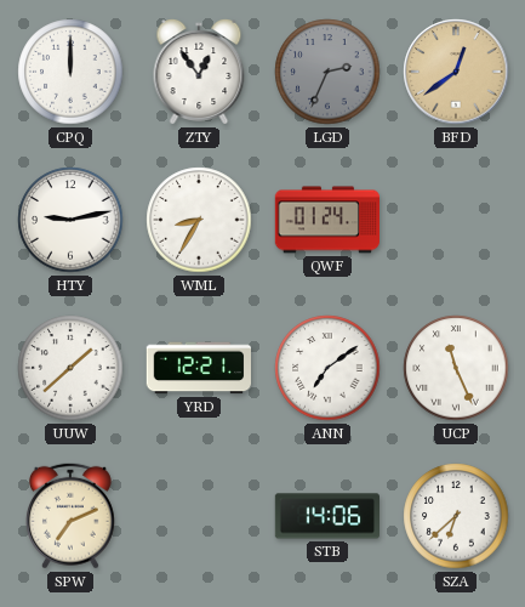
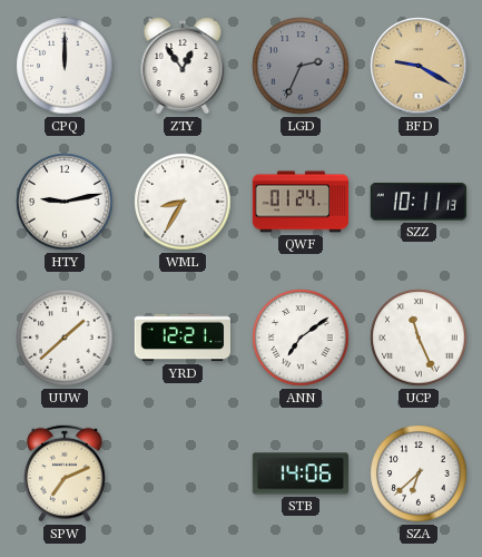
BFD: 12:39 -> 9:20 (419, 66)
SZZ: none -> 10:11 (419, 202)
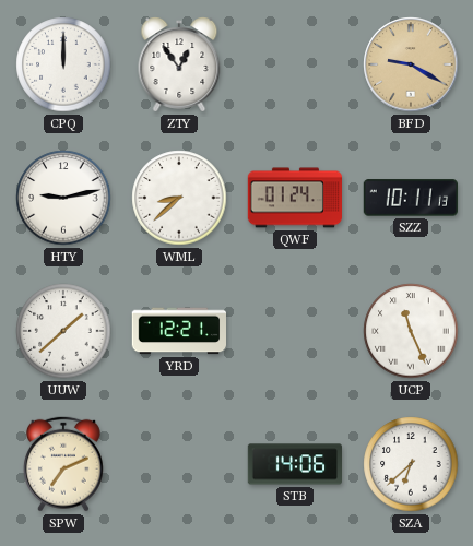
LGD: 2:34 -> none (301, 66)
WML: 8:35 -> 8:38 (179, 198)
ANN: 7:09 -> none (301, 338)
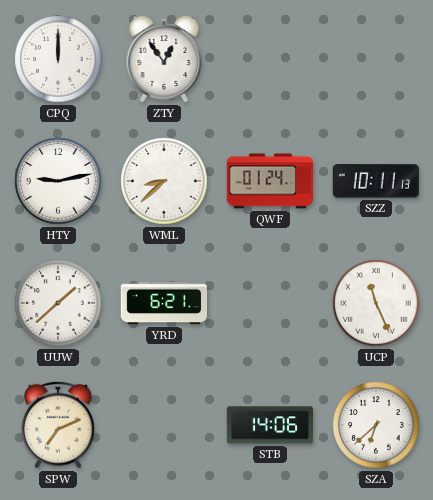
BFD: 9:20 -> none (411, 64)
YRD: 12:21 -> 6:21 (163, 303)
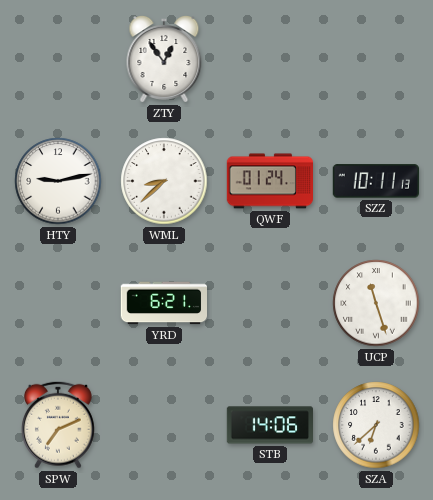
CPQ: 12:00 -> none (58, 59)
UUW: 1:38 -> none (58, 303)
UCP: 11:26 -> 11:27 (376, 303)
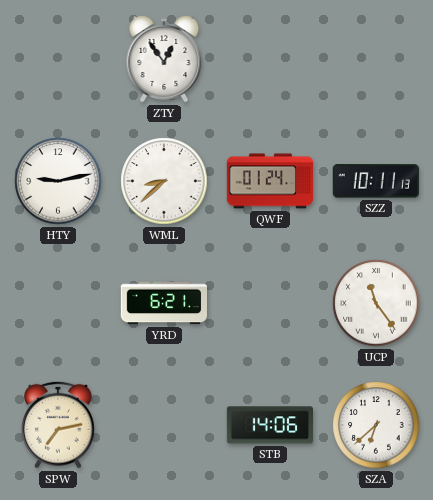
UCP: 11:27 -> 11:24 (376, 303)
SPW: 7:11 -> 7:13 (58, 425)
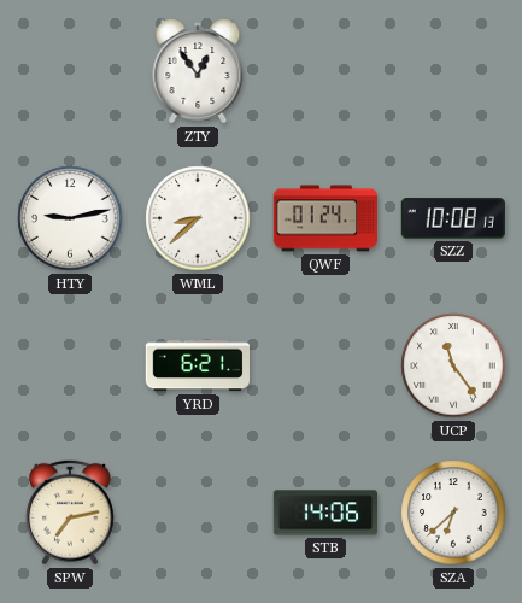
SZZ: 10:11 -> 10:08 (453, 218)
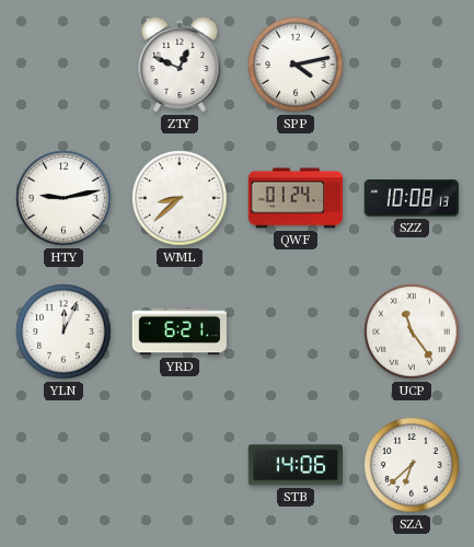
ZTY: 12:54 -> 12:49 (180, 66)
SPP: none -> 4:13 (296, 65)
YLN: none -> 12:04 (63, 331)
SPW: 7:13 -> none (70, 513)
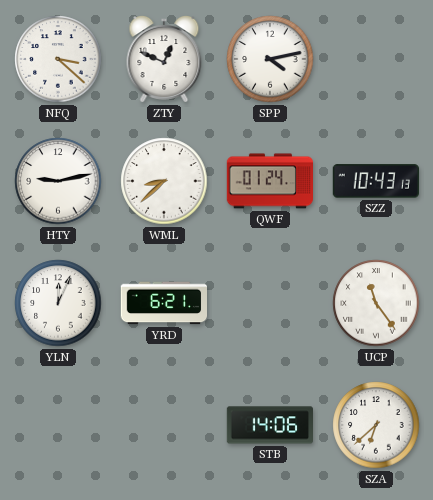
NFQ: none -> 3:22 (58, 59)
SZZ: 10:08 -> 10:43 (376, 181)
